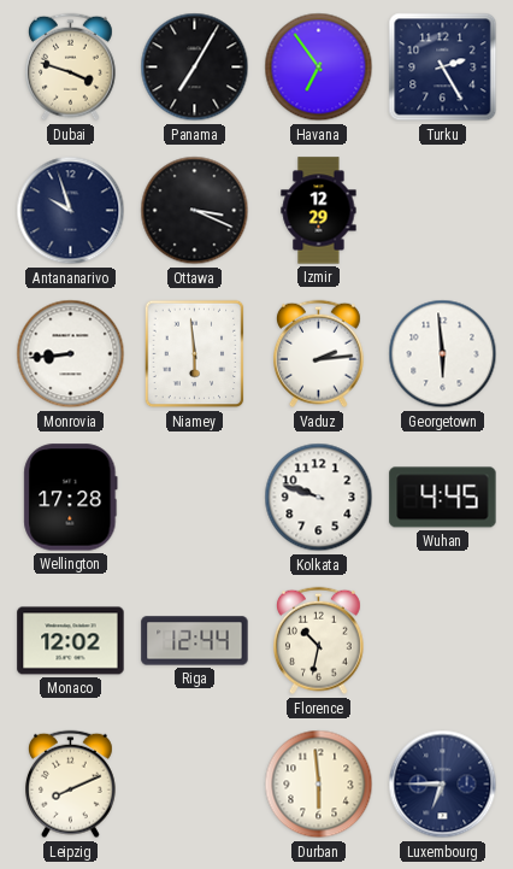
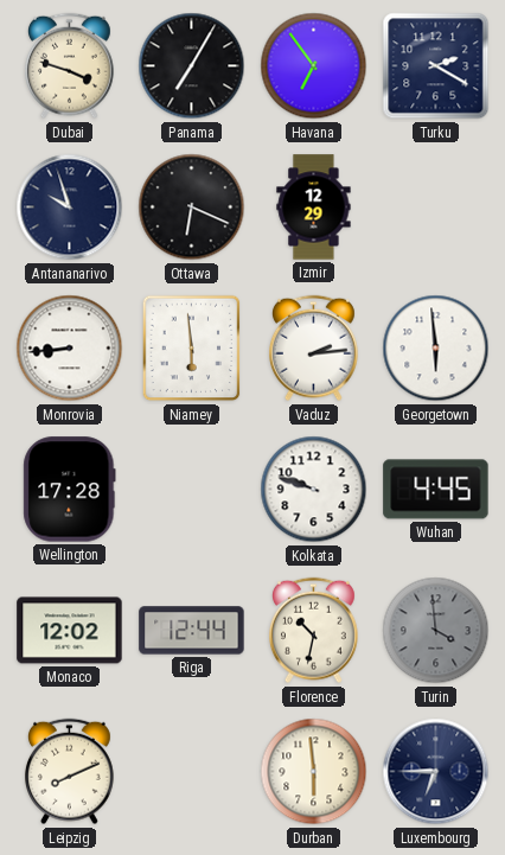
Turku: 2:25 -> 2:20 (436, 66)
Ottawa: 3:19 -> 6:19 (192, 208)
Turin: none -> 3:59 (436, 631)
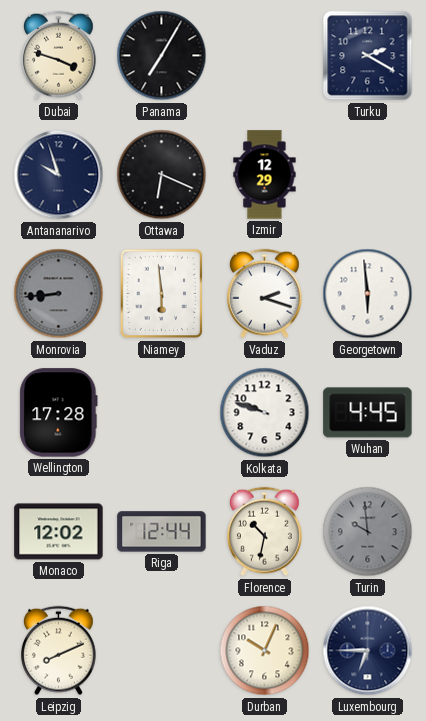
Havana: 6:54 -> none (314, 66)
Monrovia dial: white -> grey (59, 294)
Vaduz: 2:14 -> 2:18 (265, 294)
Turin: 3:59 -> 9:59 (368, 532)
Durban: 5:59 -> 10:04 (265, 651)
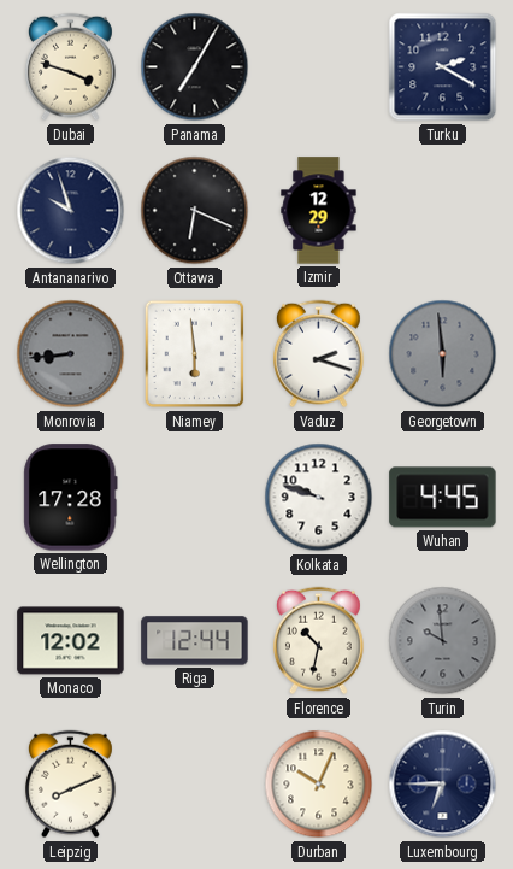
Georgetown dial: white -> grey (443, 354)
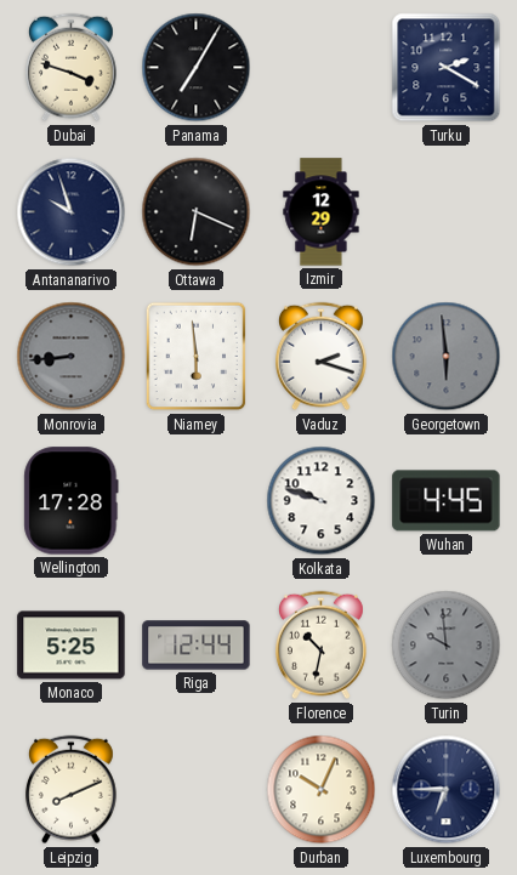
Monaco: 12:02 -> 5:25 (72, 646)
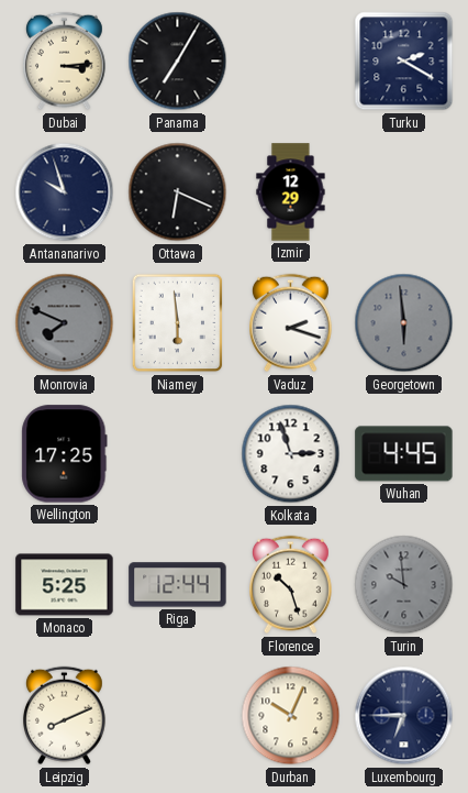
Dubai: 3:48 -> 3:14 (65, 62)
Monrovia: 8:44 -> 7:49 (65, 323)
Wellington: 17:28 -> 17:25 (65, 454)
Kolkata: 9:48 -> 2:57 (291, 454)
Florence: 10:32 -> 10:27 (291, 585)
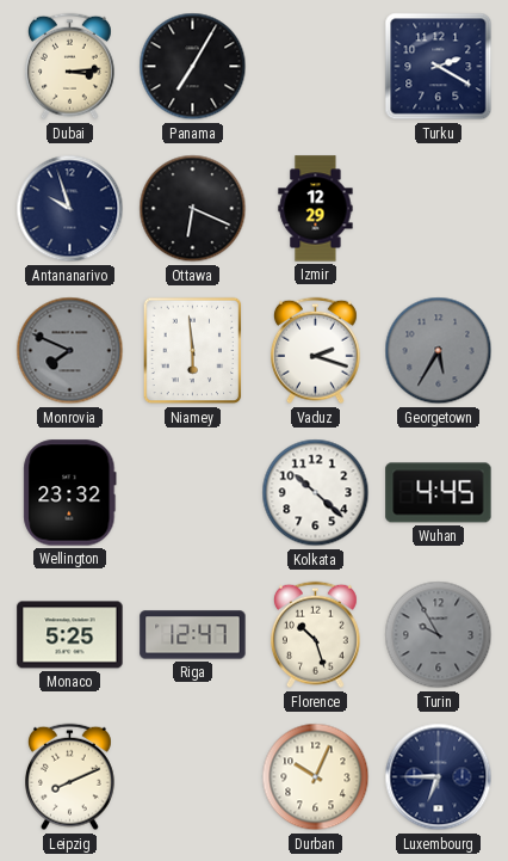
Georgetown: 5:59 -> 5:35 (439, 351)
Wellington: 17:25 -> 23:32 (70, 493)
Kolkata: 2:57 -> 10:22 (316, 493)
Riga: 12:44 -> 12:47 (193, 635)
Turin: 9:59 -> 9:55 (439, 635)
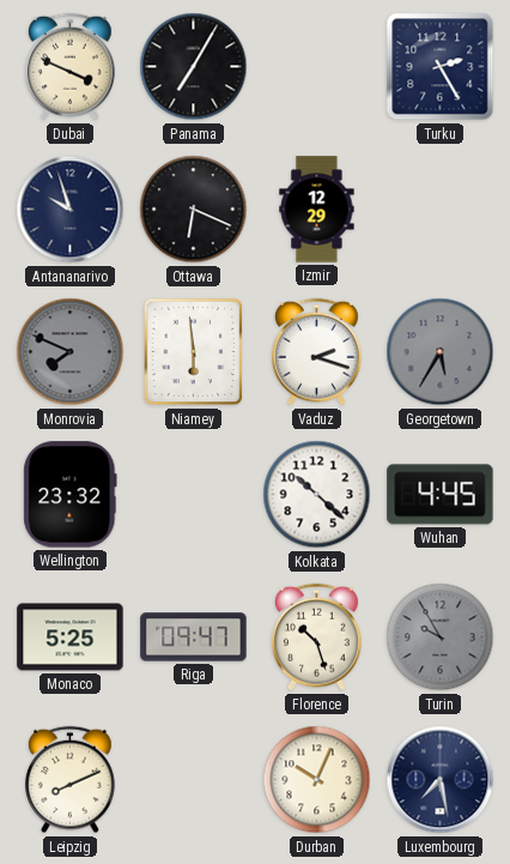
Dubai: 3:14 -> 3:49 (71, 67)
Turku: 2:20 -> 2:25 (441, 67)
Riga: 12:47 -> 09:47 (194, 638)
Luxembourg: 6:45 -> 7:28 (441, 780)
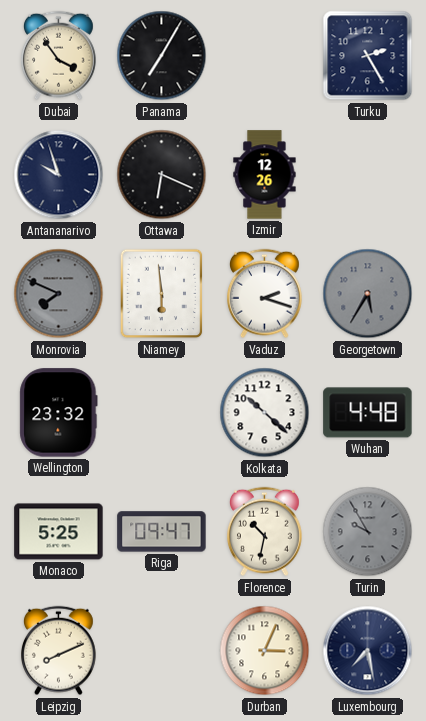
Dubai: 3:49 -> 3:54 (59, 56)
Izmir: 12:29 -> 12:26 (265, 175)
Wuhan: 4:45 -> 4:48 (368, 413)
Florence: 10:27 -> 10:32 (265, 532)
Durban: 10:04 -> 3:04 (265, 651)
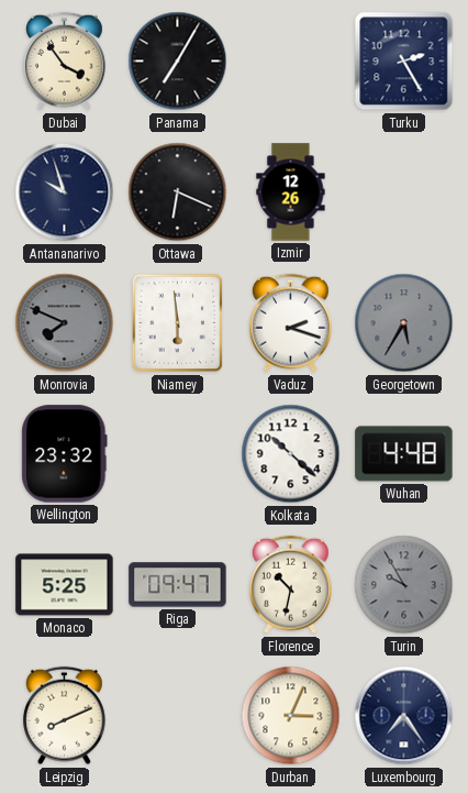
Luxembourg: 7:28 -> 7:24 (404, 716)
